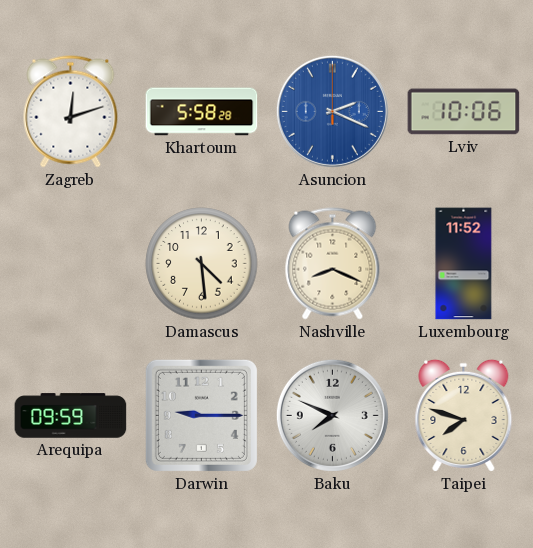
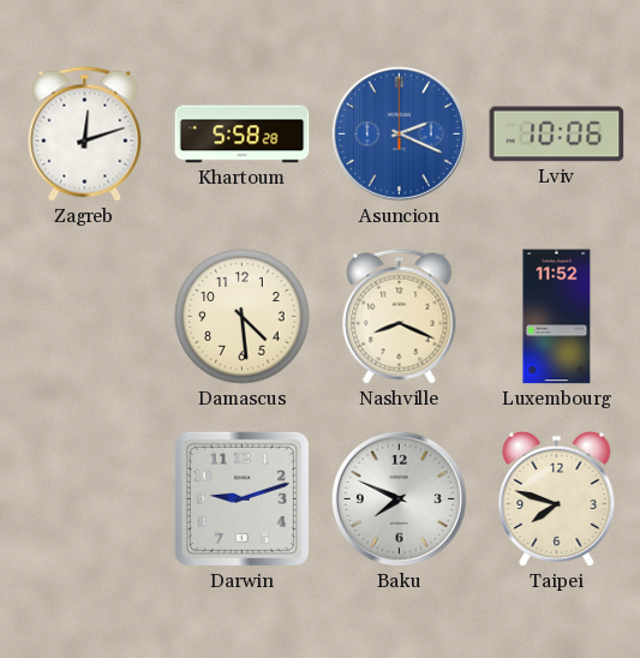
Arequipa: 09:59 -> none (71, 416)
Darwin: 9:15 -> 9:12 (241, 498)
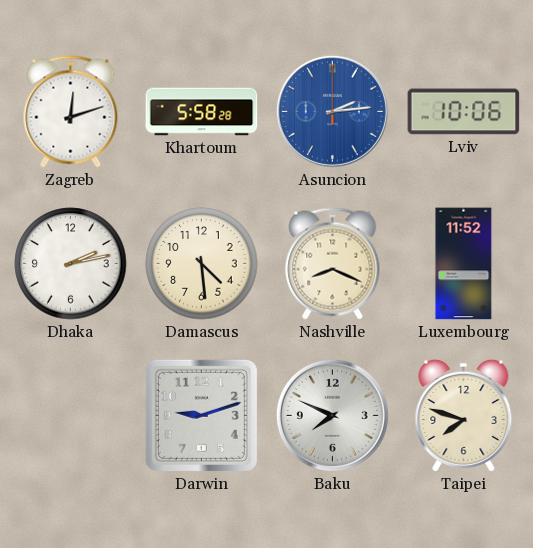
Asuncion: 2:19 -> 2:14 (332, 111)
Dhaka: none -> 2:13 (71, 264)
